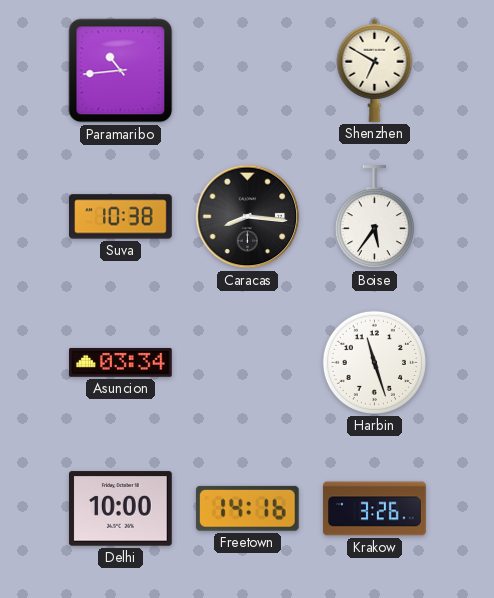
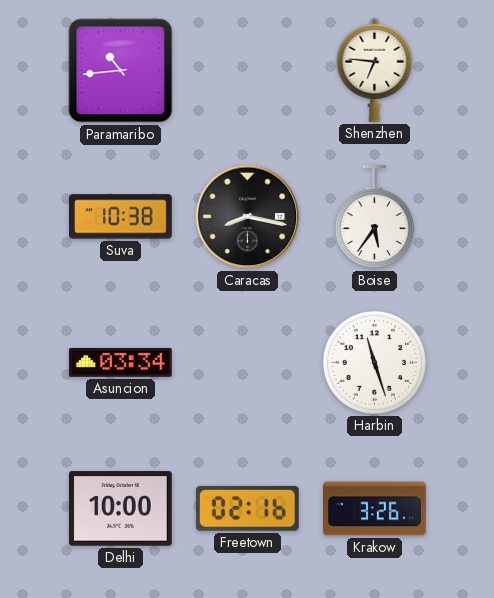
Shenzhen: 6:50 -> 6:46 (375, 70)
Caracas: 8:16 -> 8:17 (248, 217)
Freetown: 14:16 -> 02:16 (247, 508)
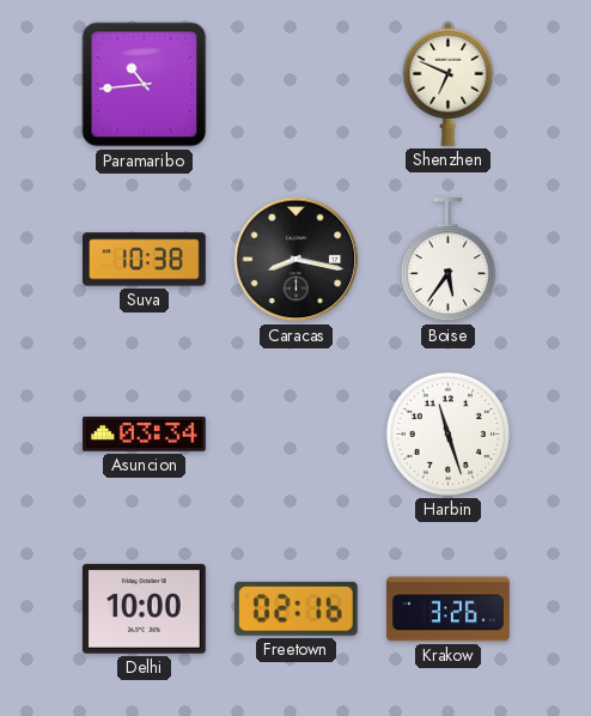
Shenzhen: 6:46 -> 6:49 (449, 84)
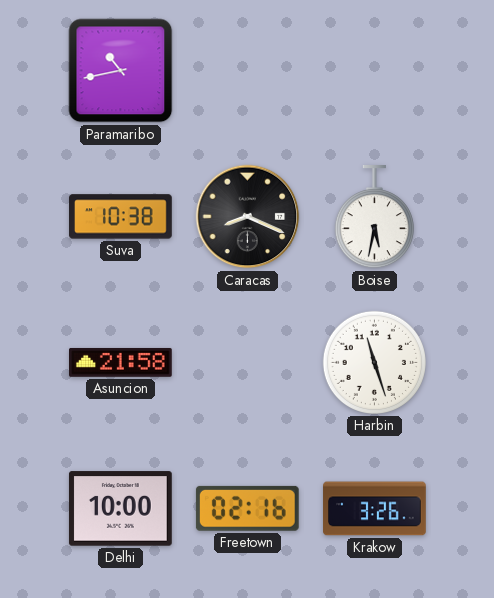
Paramaribo: 10:44 -> 10:43 (121, 71)
Shenzhen: 6:49 -> none (449, 84)
Caracas: 8:17 -> 8:19 (248, 217)
Boise: 5:36 -> 5:32 (374, 218)
Asuncion: 03:34 -> 21:58 (121, 362)
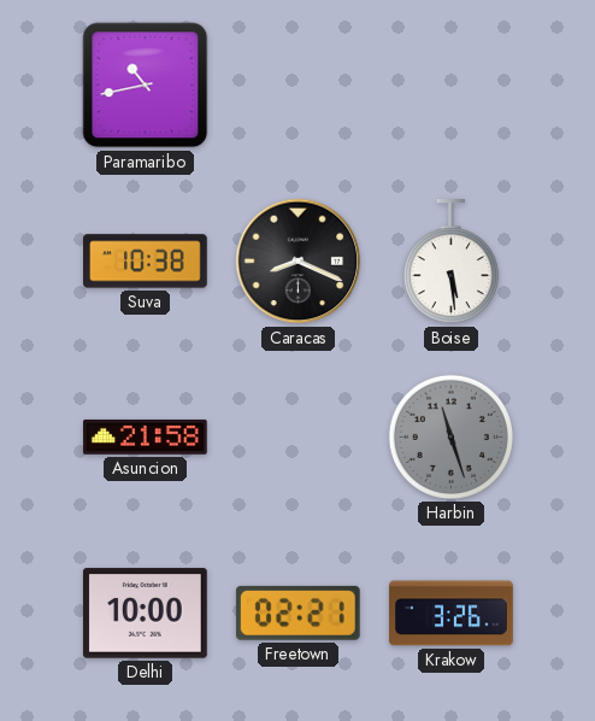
Boise: 5:32 -> 5:29 (450, 263)
Harbin dial: white -> grey (450, 436)
Freetown: 02:16 -> 02:21 (297, 612)
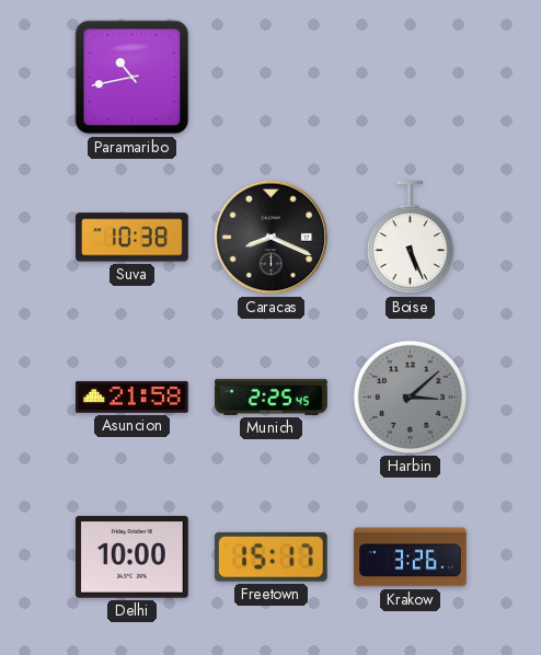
Boise: 5:29 -> 5:26 (410, 239)
Munich: none -> 2:25 (272, 397)
Harbin: 11:27 -> 3:08 (410, 397)
Freetown: 02:21 -> 15:17 (270, 556)
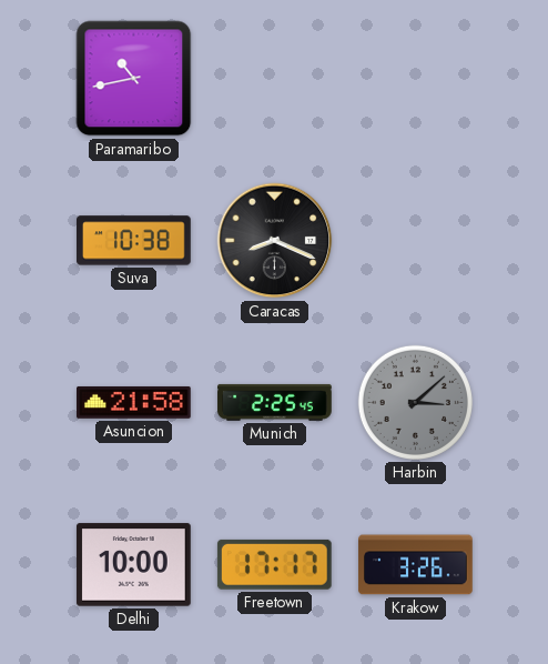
Boise: 5:26 -> none (410, 239)
Freetown: 15:17 -> 17:17 (274, 564)
